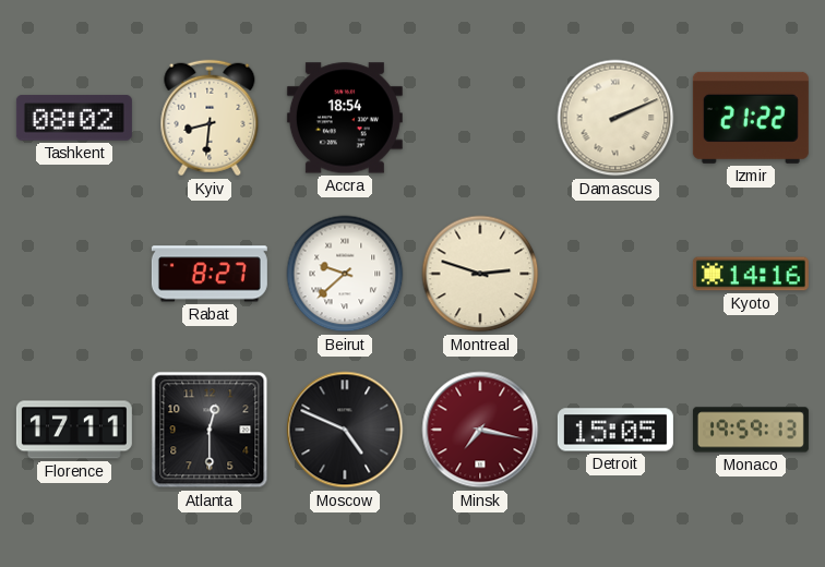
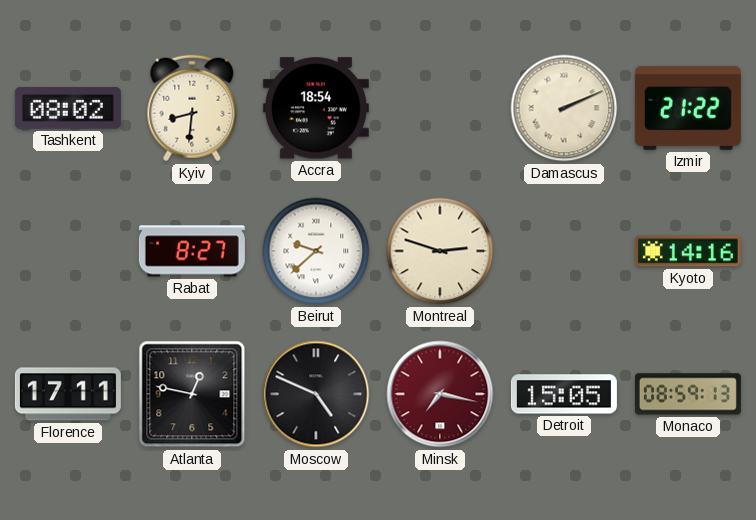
Atlanta: 12:30 -> 12:47 (192, 394)
Monaco: 19:59 -> 08:59 (688, 394)
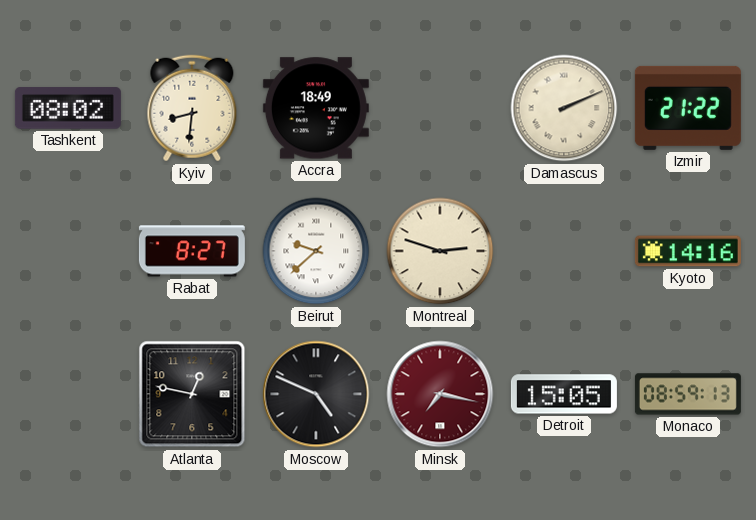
Accra: 18:54 -> 18:49 (316, 108)
Florence: 17:11 -> none (68, 394)
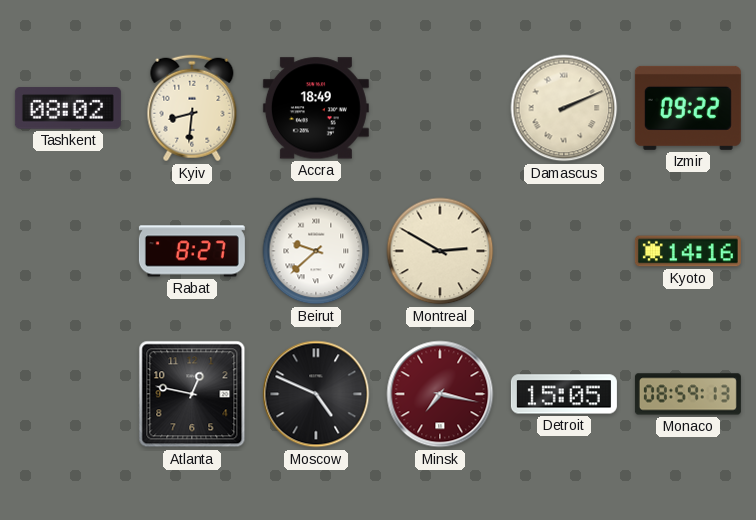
Izmir: 21:22 -> 09:22 (688, 108)
Montreal: 2:48 -> 2:50 (440, 251)
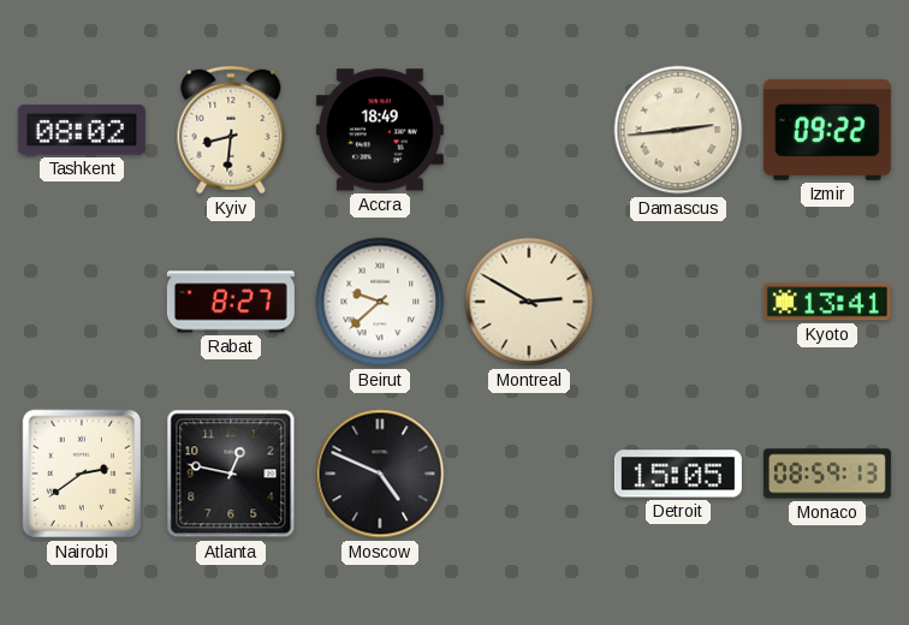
Damascus: 2:11 -> 2:44 (678, 130)
Kyoto: 14:16 -> 13:41 (827, 302)
Nairobi: none -> 2:39 (82, 474)
Minsk: 7:17 -> none (440, 394)
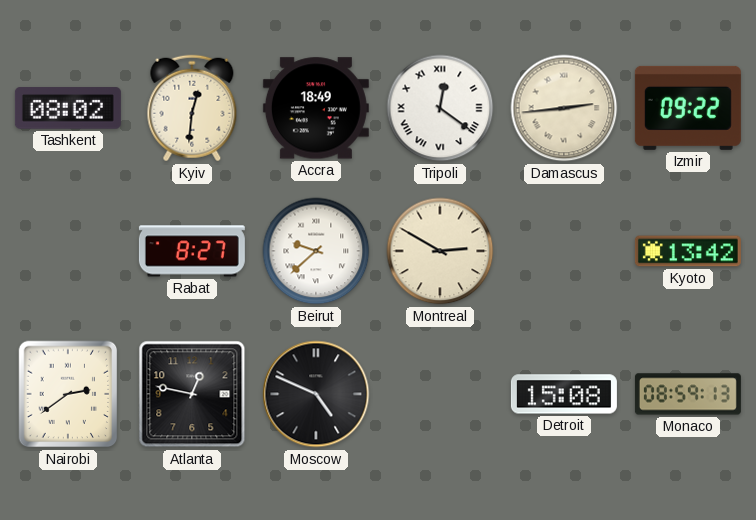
Kyiv: 8:31 -> 12:31 (192, 108)
Tripoli: none -> 12:21 (440, 108)
Kyoto: 13:41 -> 13:42 (688, 251)
Detroit: 15:05 -> 15:08 (564, 394)
